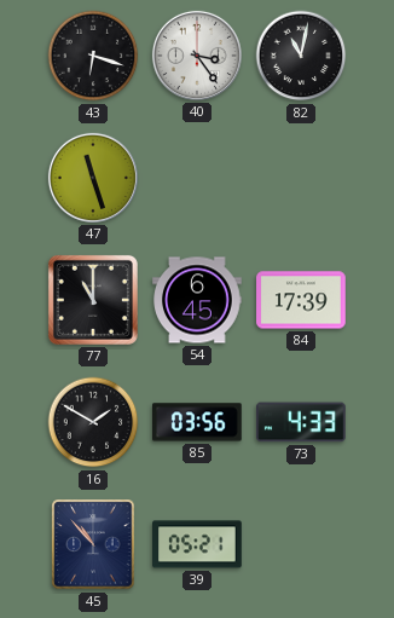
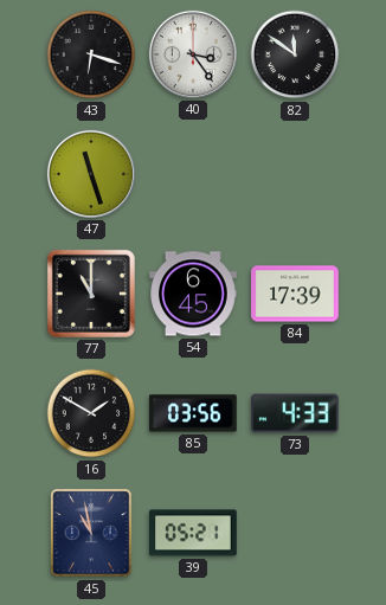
82: 11:02 -> 11:51 (295, 54)
45: 10:53 -> 10:58 (91, 533)
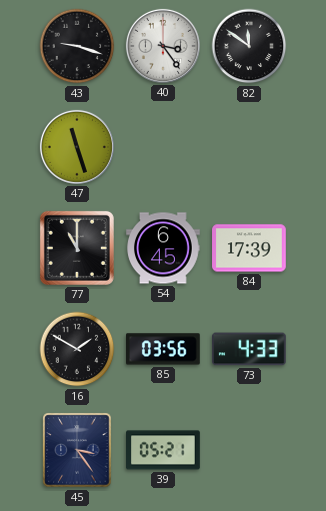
43: 6:18 -> 9:18 (77, 46)
45: 10:58 -> 3:24 (77, 450)
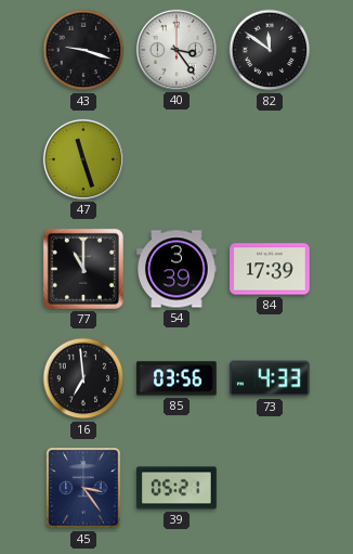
54: 6:45 -> 3:39 (176, 269)
16: 1:50 -> 6:59 (83, 378)
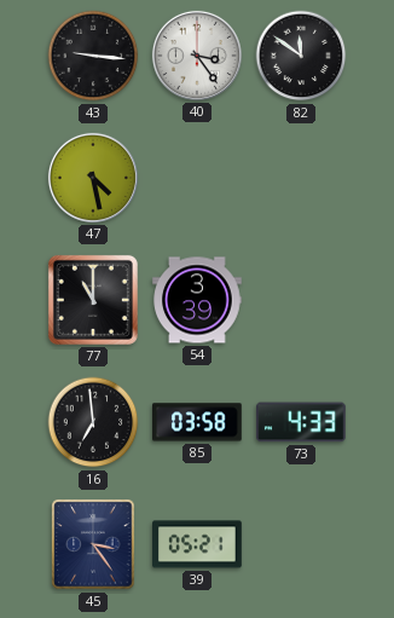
43: 9:18 -> 9:16 (93, 56)
47: 11:27 -> 4:28 (93, 178)
84: 17:39 -> none (270, 269)
85: 03:56 -> 03:58 (198, 422)
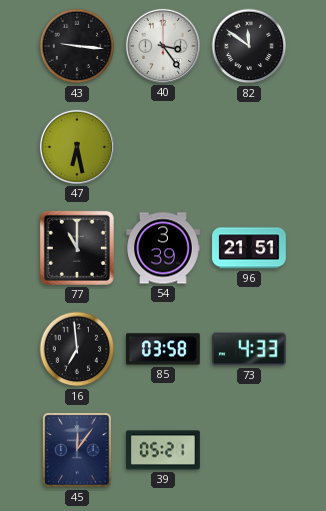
47: 4:28 -> 6:28 (77, 147)
96: none -> 21:51 (249, 248)
45: 3:24 -> 12:06 (77, 450)
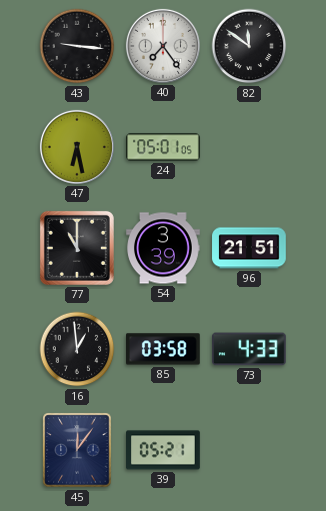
40: 3:24 -> 7:24 (163, 46)
24: none -> 05:01 (163, 147)
16: 6:59 -> 12:59 (77, 349)
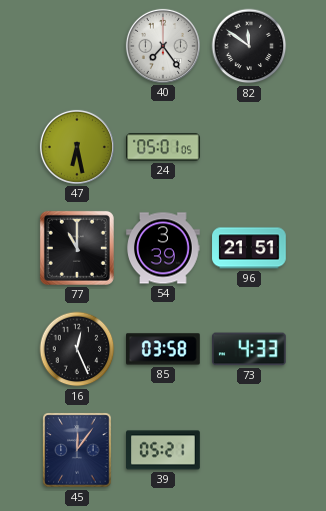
43: 9:16 -> none (77, 46)
16: 12:59 -> 12:26 (77, 349)
